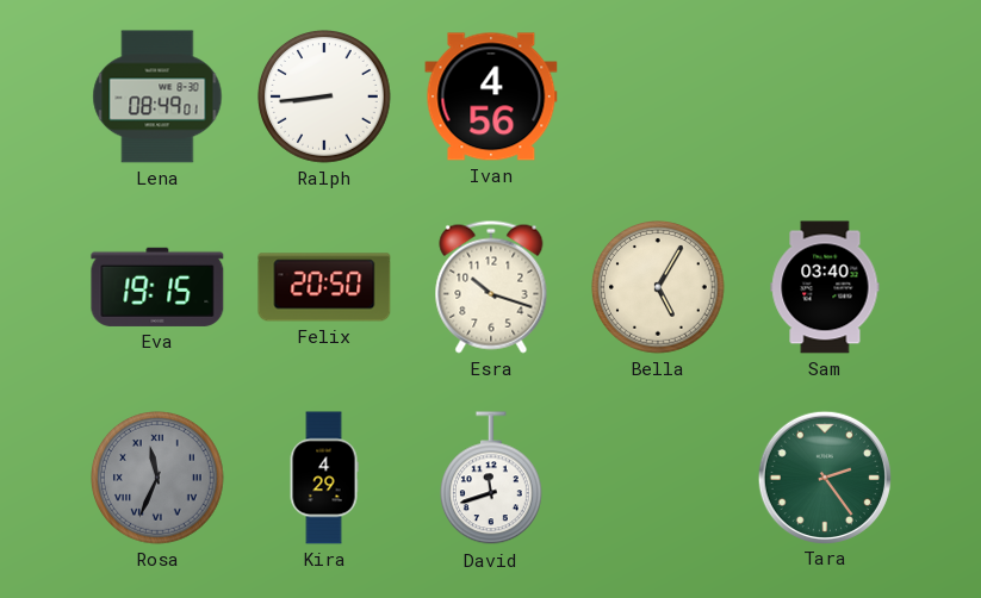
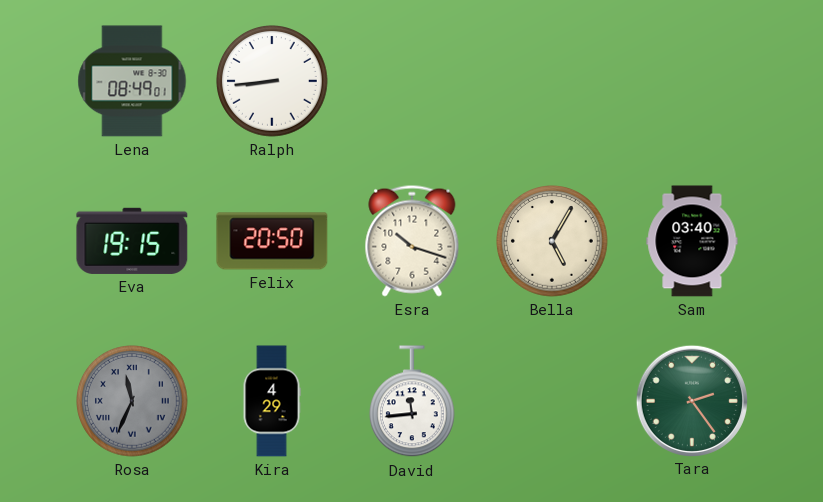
Ivan: 4:56 -> none (491, 96)
David: 11:42 -> 11:44 (413, 402)
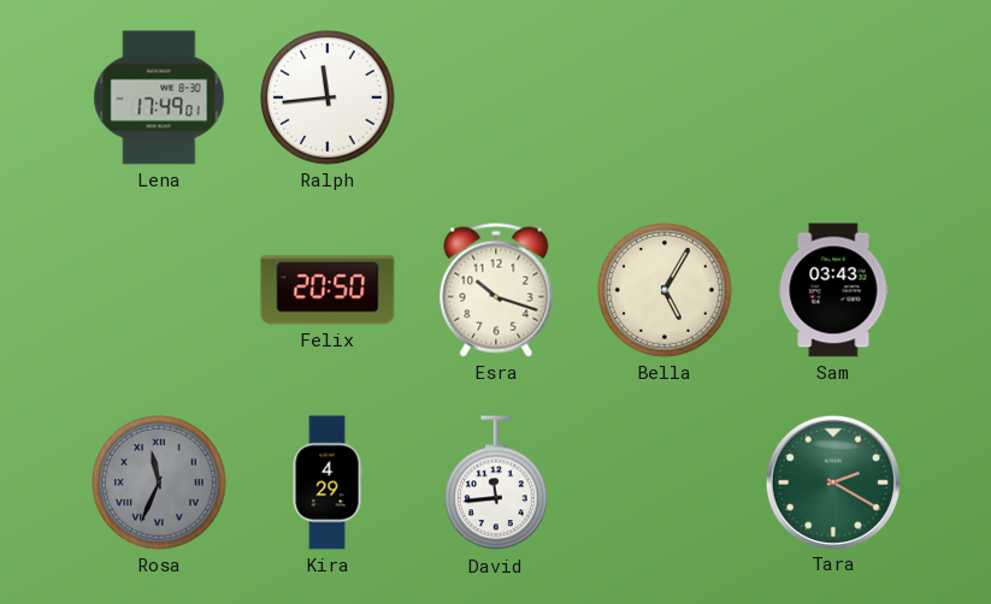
Lena: 08:49 -> 17:49 (159, 97)
Ralph: 8:44 -> 11:44 (329, 99)
Eva: 19:15 -> none (132, 241)
Sam: 03:40 -> 03:43 (833, 290)
Tara: 2:24 -> 2:20 (832, 481)
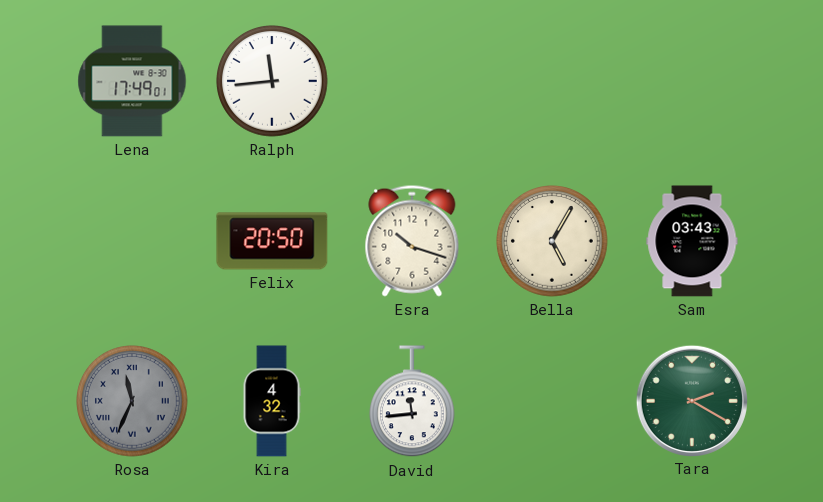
Kira: 4:29 -> 4:32 (272, 401)
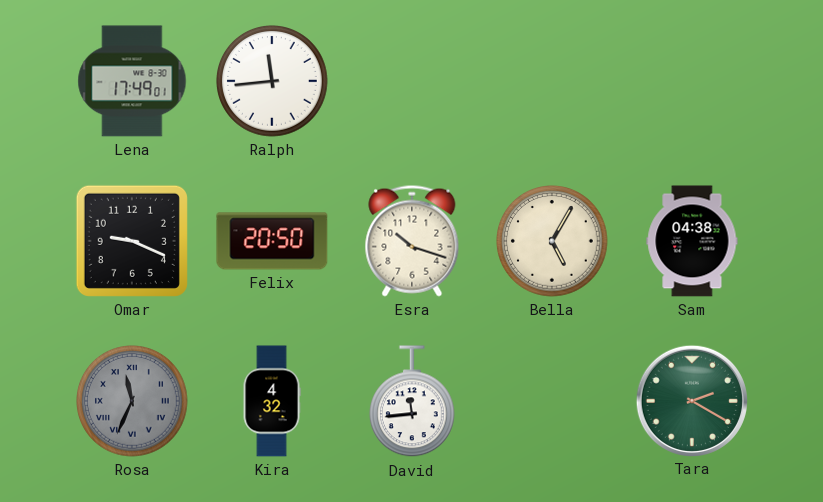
Omar: none -> 9:19 (132, 241)
Sam: 03:43 -> 04:38 (692, 241)
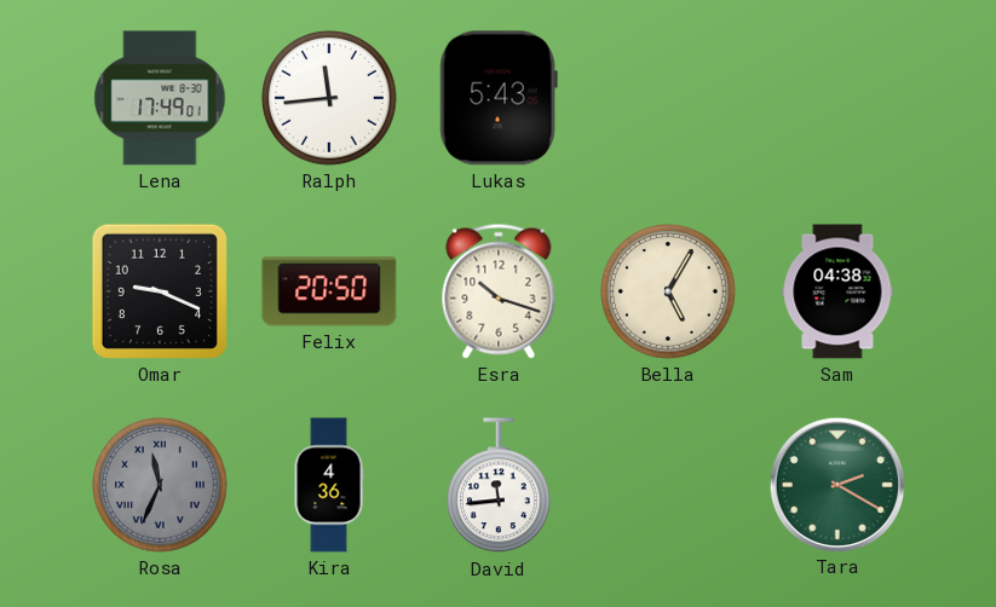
Lukas: none -> 5:43 (499, 98)
Kira: 4:32 -> 4:36 (329, 485)
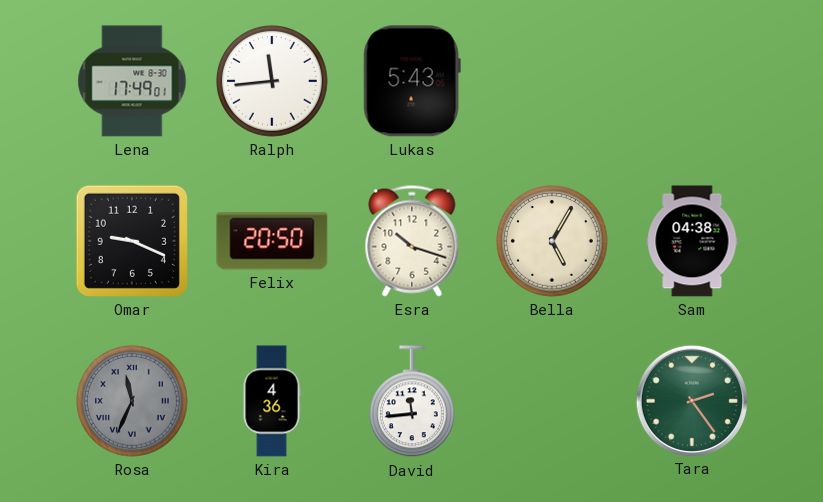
Tara: 2:20 -> 2:24 (691, 400)
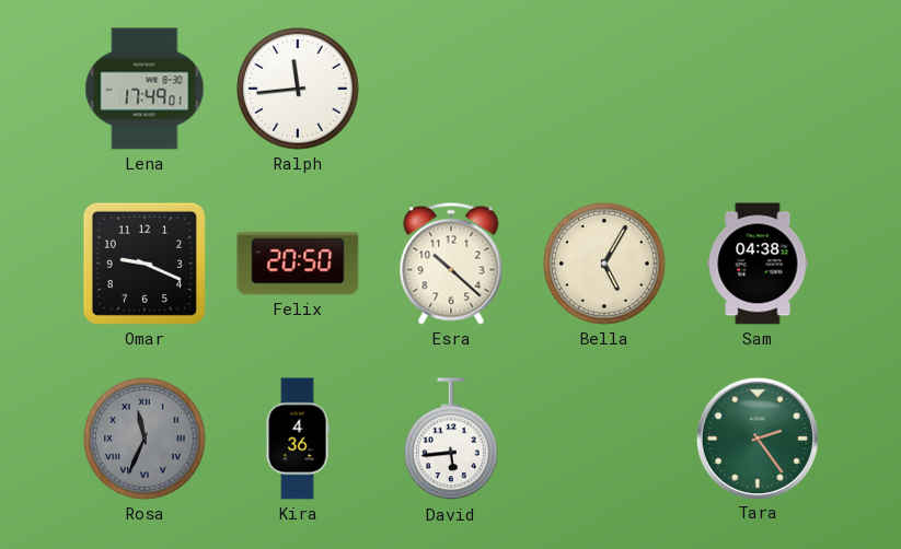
Lukas: 5:43 -> none (412, 81)
Esra: 10:18 -> 10:22 (451, 264)
David: 11:44 -> 5:44 (452, 440)
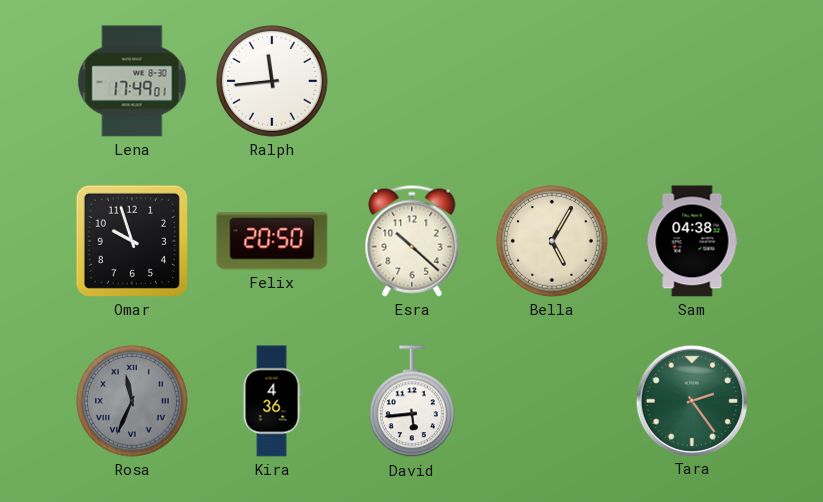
Omar: 9:19 -> 9:57 (132, 241)
